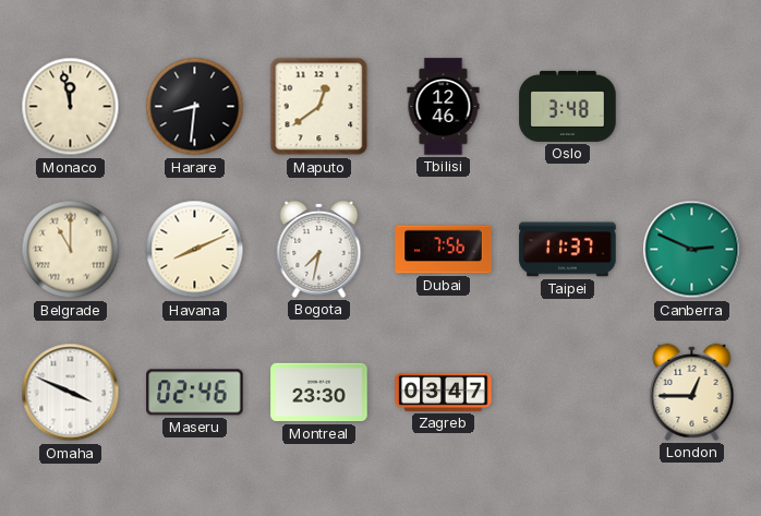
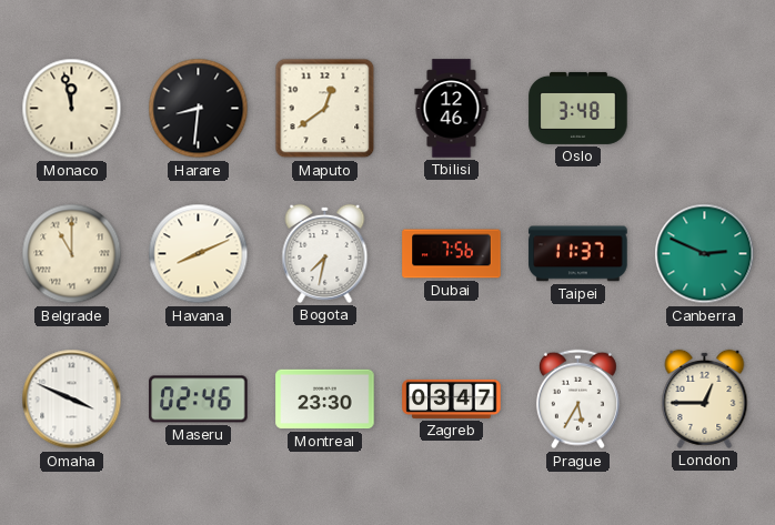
Prague: none -> 5:35 (577, 400)
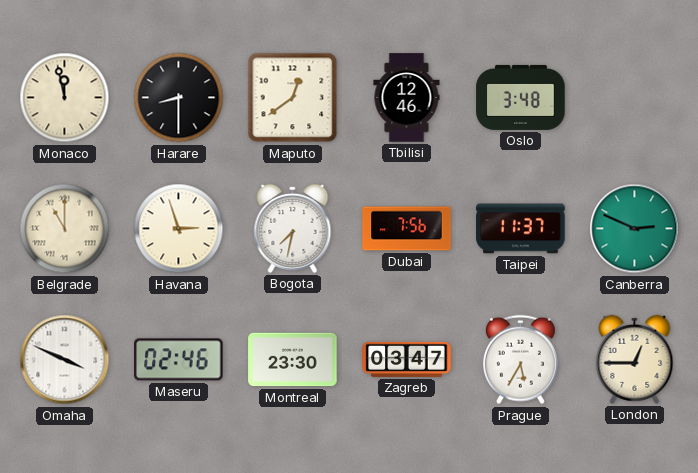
Harare: 8:31 -> 8:30 (179, 98)
Havana: 8:11 -> 2:57 (179, 229)
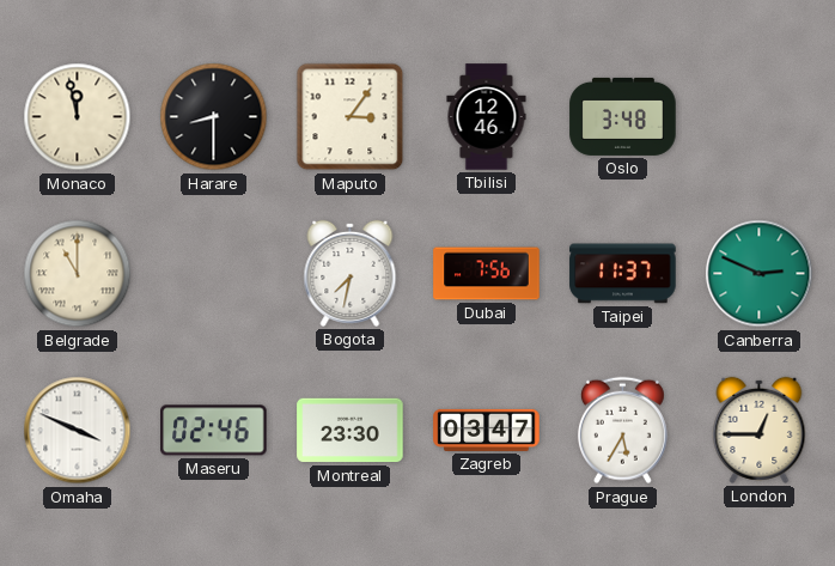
Maputo: 12:39 -> 3:06 (351, 117)
Havana: 2:57 -> none (179, 229)
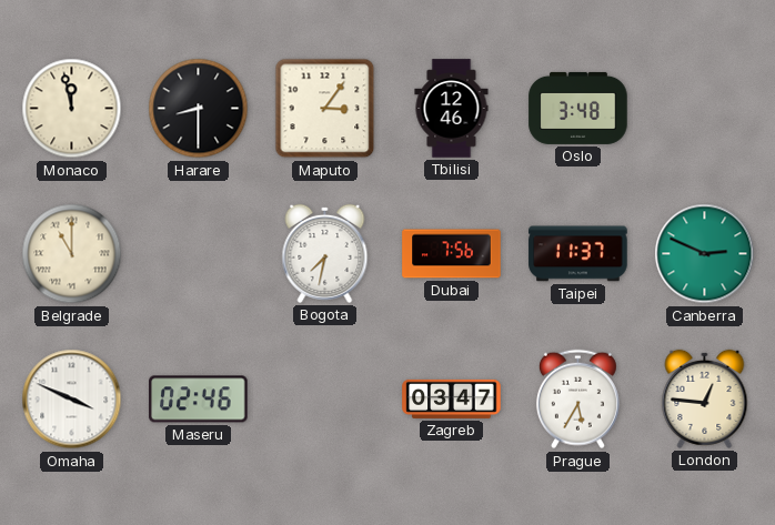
Montreal: 23:30 -> none (351, 431)
London: 12:45 -> 12:46 (705, 398)
